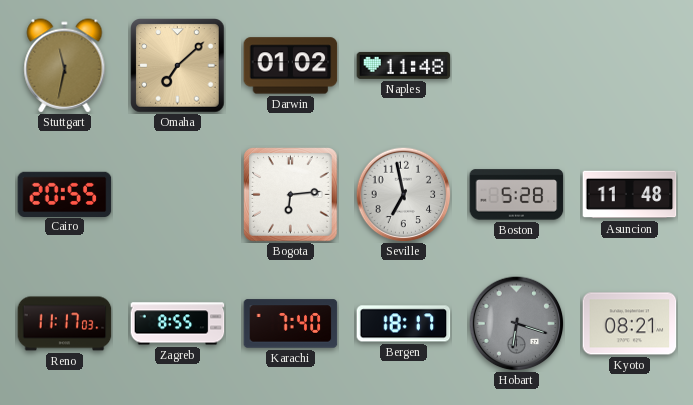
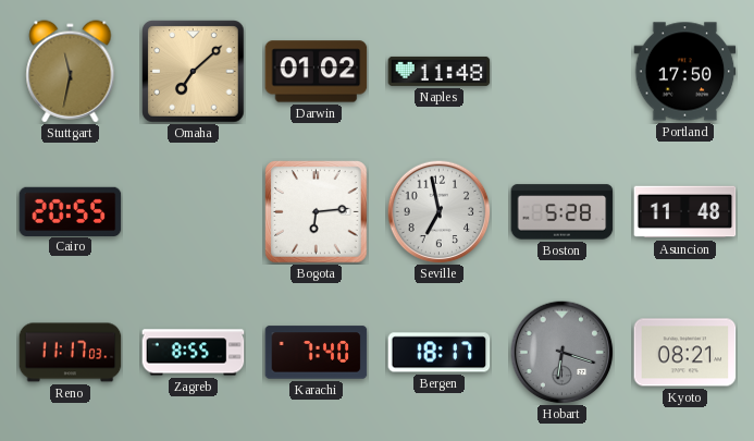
Portland: none -> 17:50 (685, 72)
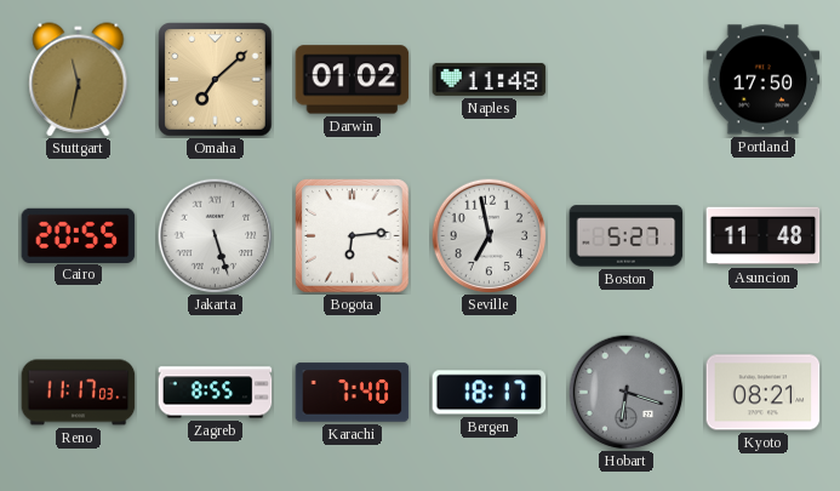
Jakarta: none -> 5:27 (215, 235)
Boston: 5:28 -> 5:27 (627, 236)
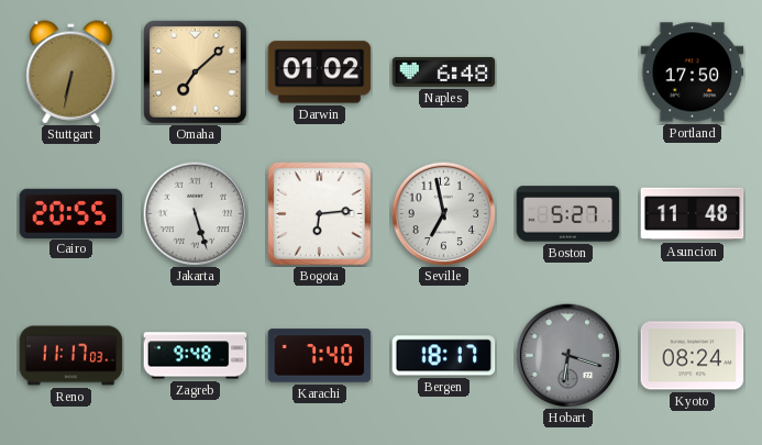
Stuttgart: 11:32 -> 6:32 (71, 73)
Naples: 11:48 -> 6:48 (444, 71)
Zagreb: 8:55 -> 9:48 (196, 356)
Kyoto: 08:21 -> 08:24 (693, 356)
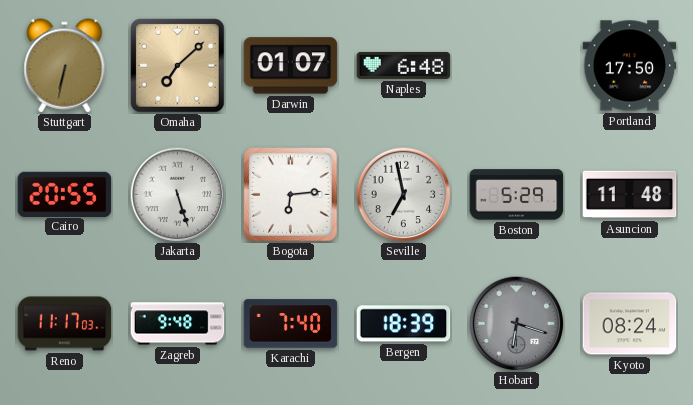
Darwin: 01:02 -> 01:07 (291, 66)
Boston: 5:27 -> 5:29 (517, 195)
Bergen: 18:17 -> 18:39 (404, 324)
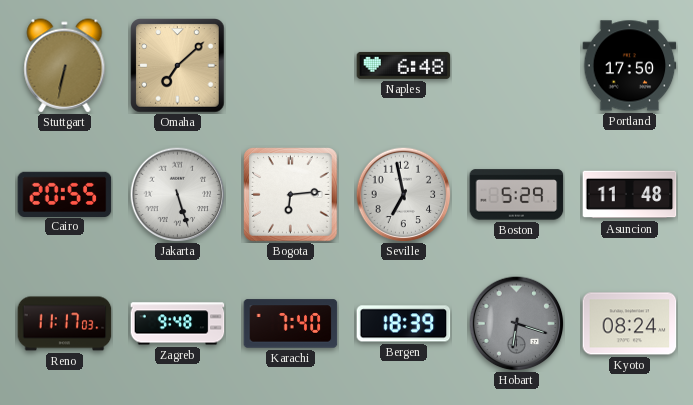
Darwin: 01:07 -> none (291, 66)
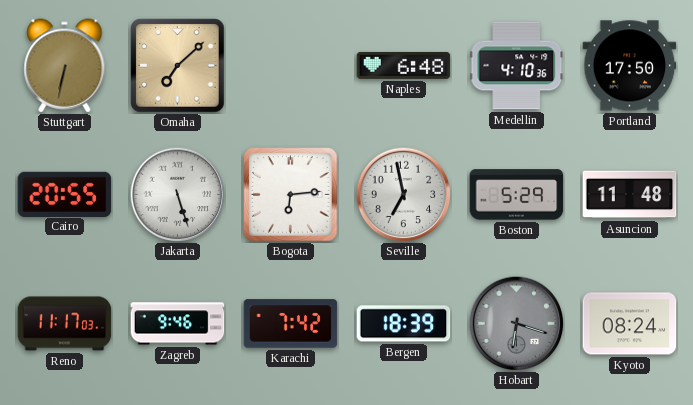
Medellin: none -> 4:10 (517, 66)
Zagreb: 9:48 -> 9:46 (178, 324)
Karachi: 7:40 -> 7:42 (291, 324)
